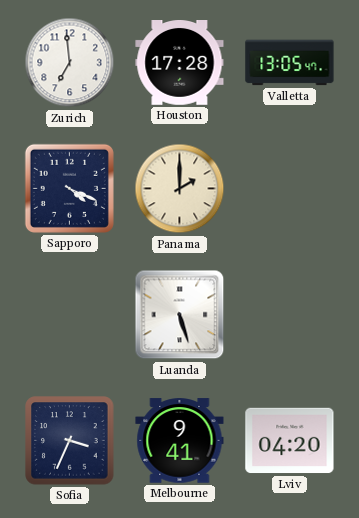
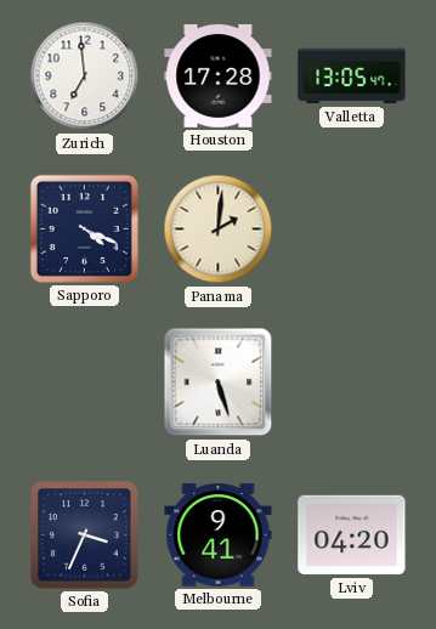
Panama: 2:00 -> 2:01 (219, 229)
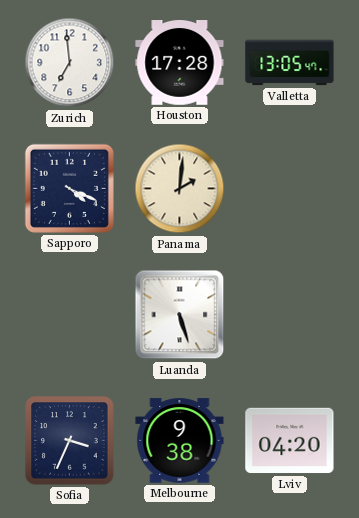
Melbourne: 9:41 -> 9:38 (180, 441)
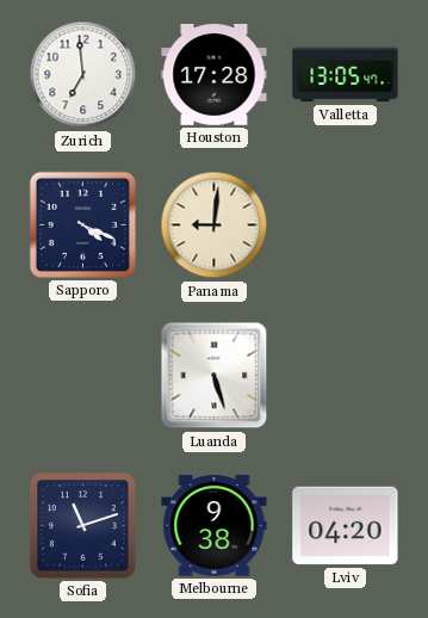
Panama: 2:01 -> 9:01 (215, 225)
Sofia: 3:34 -> 11:12 (83, 526)
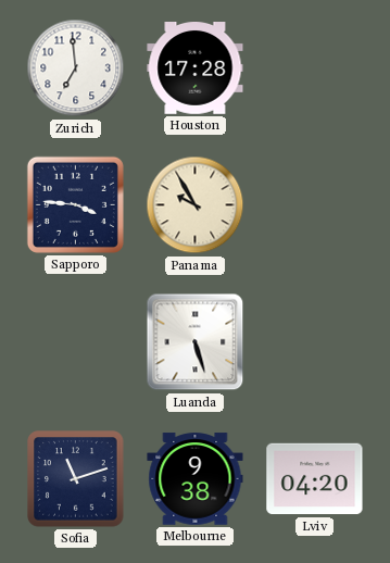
Valletta: 13:05 -> none (346, 75)
Sapporo: 4:19 -> 3:46 (75, 204)
Panama: 9:01 -> 9:55 (196, 205)
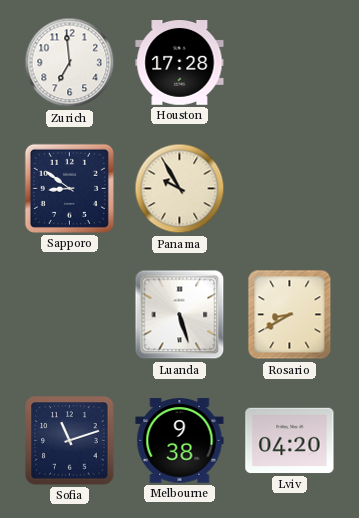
Sapporo: 3:46 -> 8:51 (69, 188)
Rosario: none -> 8:40 (290, 315)
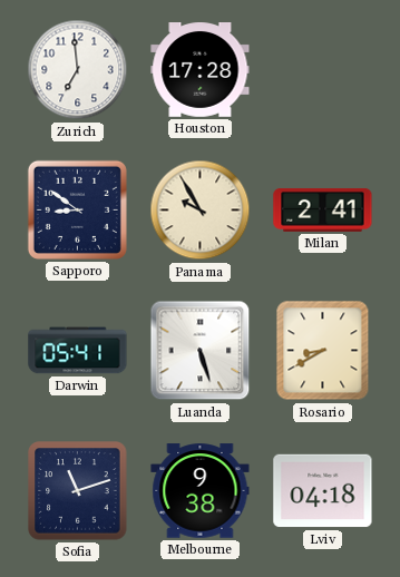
Milan: none -> 2:41 (323, 209)
Darwin: none -> 05:41 (78, 351)
Lviv: 04:20 -> 04:18 (323, 491)
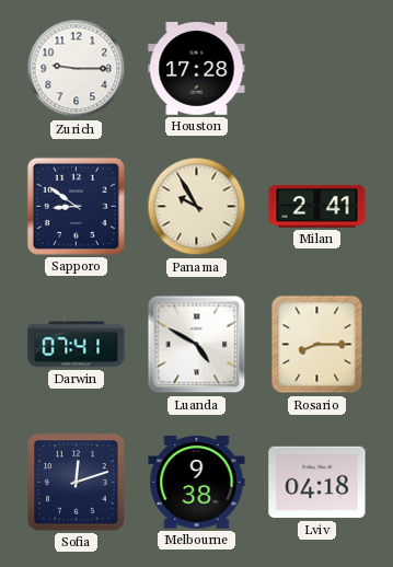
Zurich: 6:59 -> 9:15 (77, 69)
Darwin: 05:41 -> 07:41 (77, 345)
Luanda: 5:27 -> 4:50 (197, 345)
Rosario: 8:40 -> 8:15 (317, 345)
Sofia: 11:12 -> 12:12 (77, 483)
